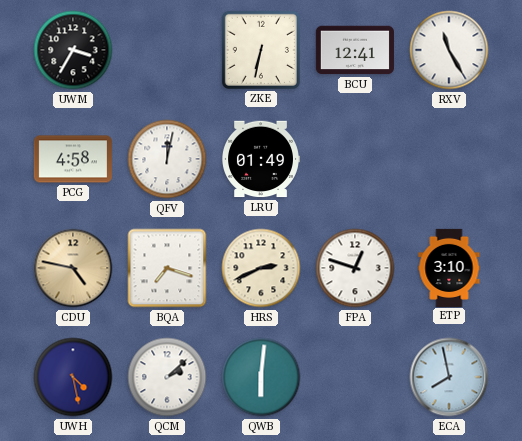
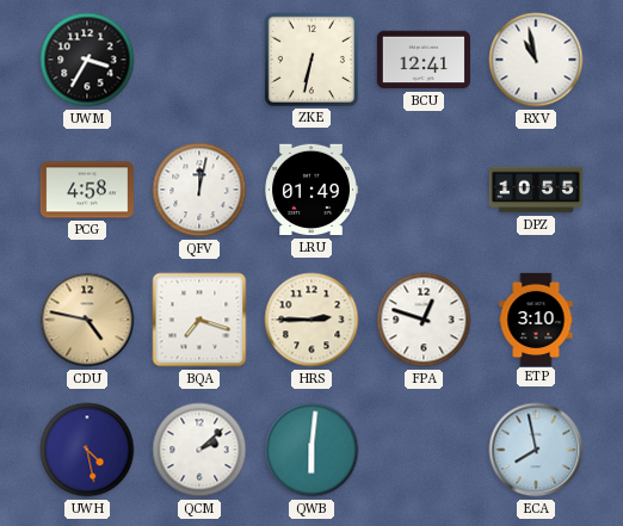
RXV: 11:25 -> 10:58 (536, 60)
DPZ: none -> 10:55 (536, 190)
HRS: 2:41 -> 2:45 (311, 320)
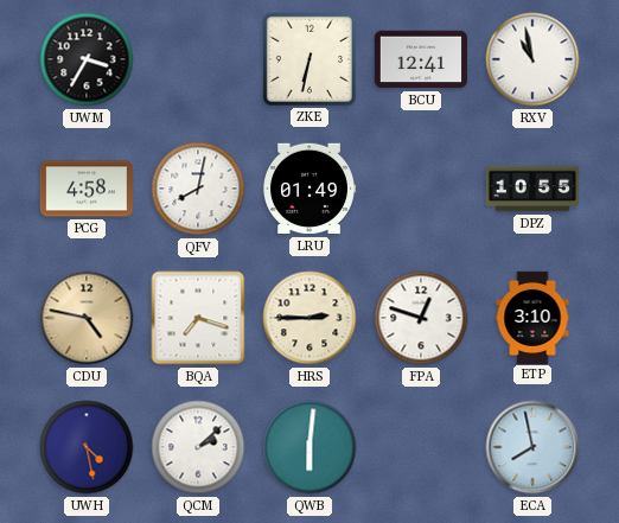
QFV: 12:02 -> 8:02 (198, 189)
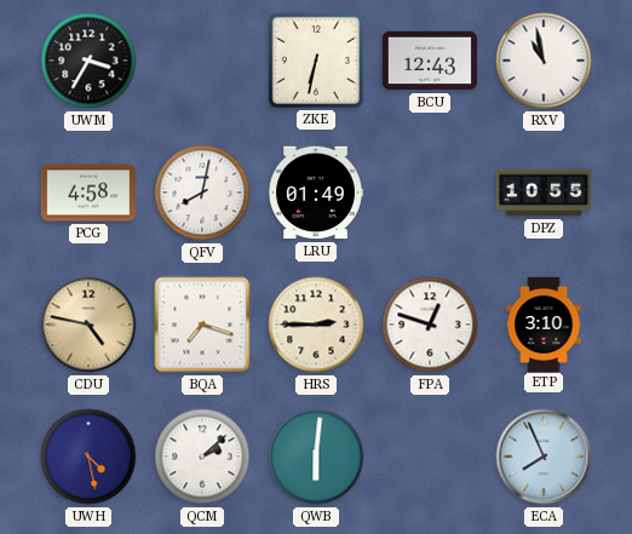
BCU: 12:41 -> 12:43 (430, 61)
ECA: 7:58 -> 7:56 (544, 457)
